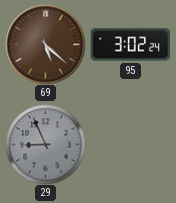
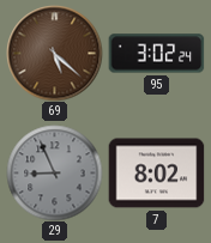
7: none -> 8:02 (156, 174)
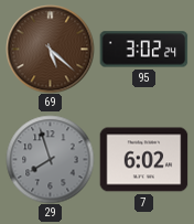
29: 8:56 -> 7:57 (50, 159)
7: 8:02 -> 6:02 (143, 160)
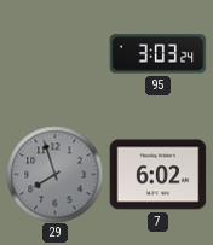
69: 5:22 -> none (50, 49)
95: 3:02 -> 3:03 (157, 54)
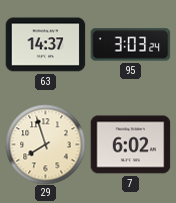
63: none -> 14:37 (45, 45)
29 dial: grey -> cream (45, 144)
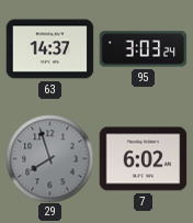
29 dial: cream -> grey (49, 158)
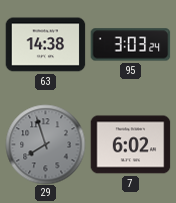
63: 14:37 -> 14:38 (45, 45)
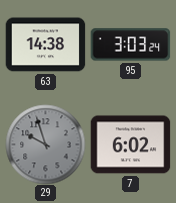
29: 7:57 -> 9:57 (45, 144)
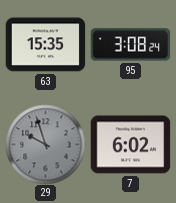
63: 14:38 -> 15:35 (45, 45)
95: 3:03 -> 3:08 (130, 45)
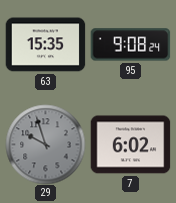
95: 3:08 -> 9:08 (130, 45)
